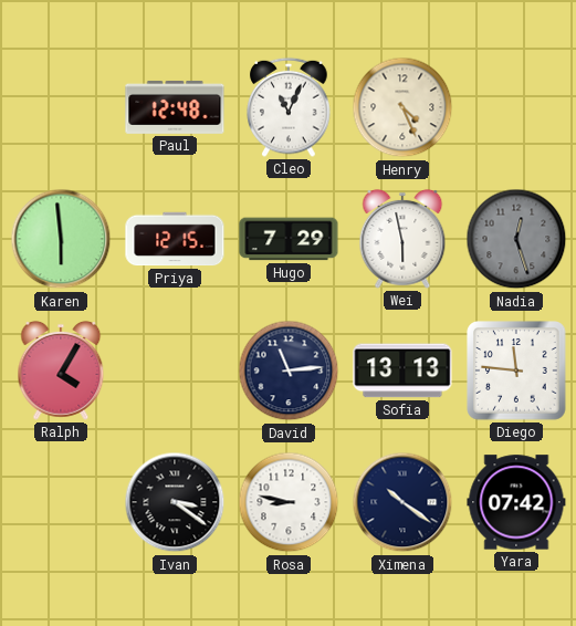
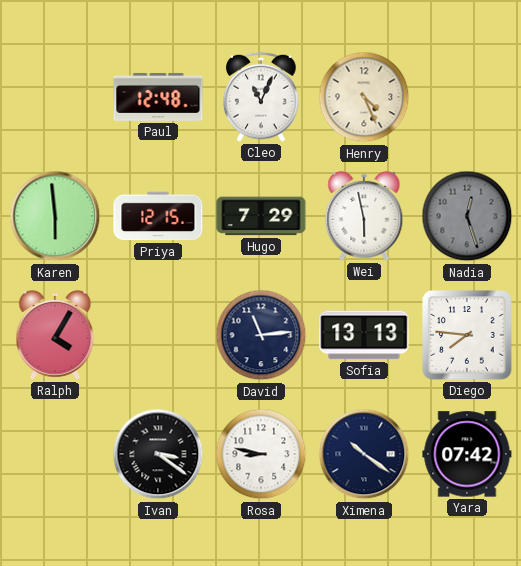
Diego: 11:46 -> 7:46 (467, 335)
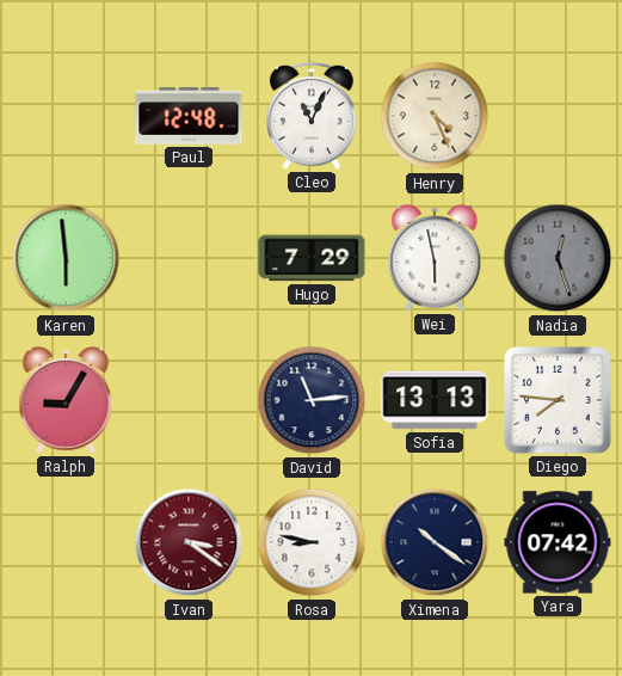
Priya: 12:15 -> none (158, 216)
Ralph: 4:05 -> 9:05 (66, 400)
Ivan dial: black -> burgundy (189, 542)
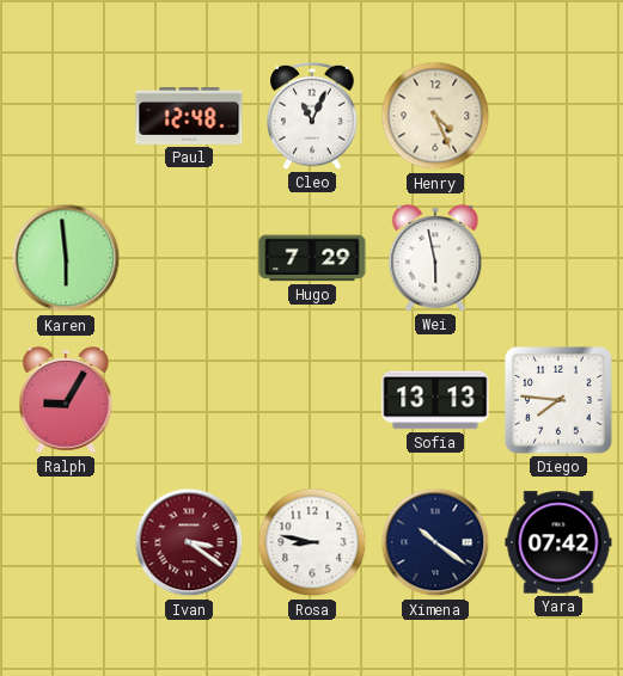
Nadia: 12:27 -> none (558, 258)
David: 11:14 -> none (312, 400)
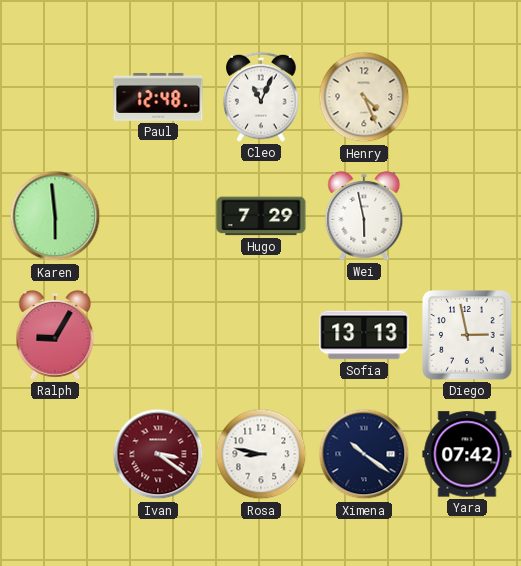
Diego: 7:46 -> 2:58 (467, 335)
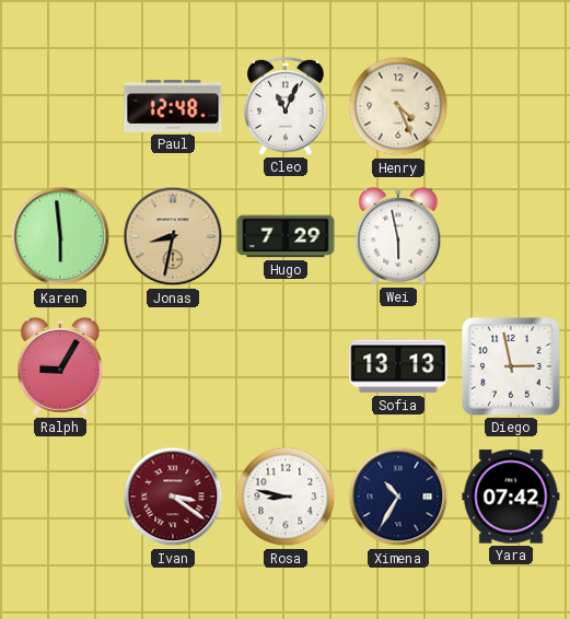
Jonas: none -> 8:32 (173, 236)
Ximena: 10:21 -> 10:35 (398, 497)
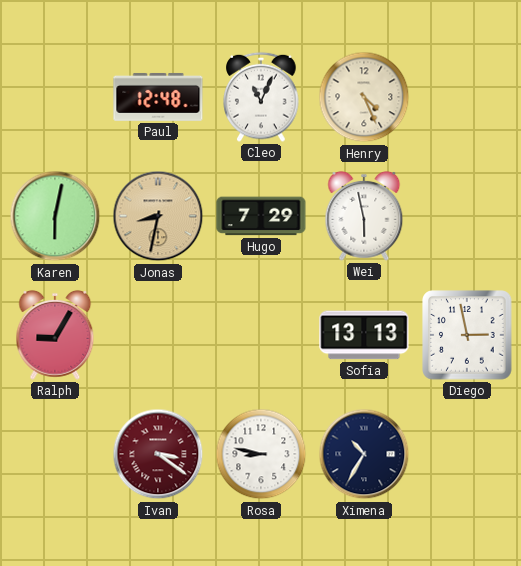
Karen: 5:59 -> 6:02 (55, 216)
Yara: 07:42 -> none (511, 497)
